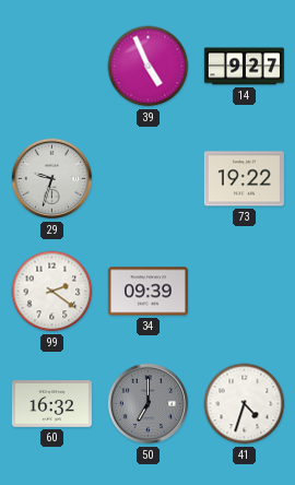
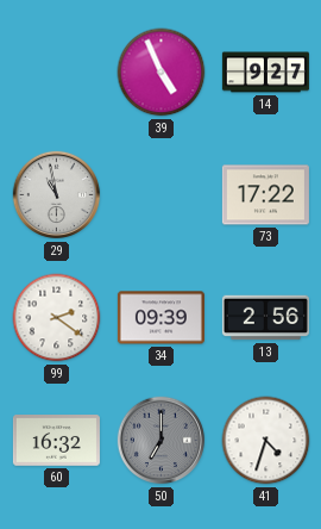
29: 9:33 -> 10:58 (57, 195)
73: 19:22 -> 17:22 (265, 195)
13: none -> 2:56 (265, 318)
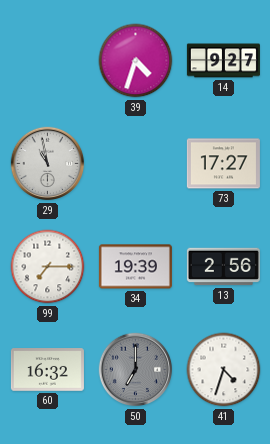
39: 4:56 -> 4:33 (136, 61)
73: 17:22 -> 17:27 (223, 164)
99: 2:21 -> 7:15 (48, 267)
34: 09:39 -> 19:39 (135, 267)
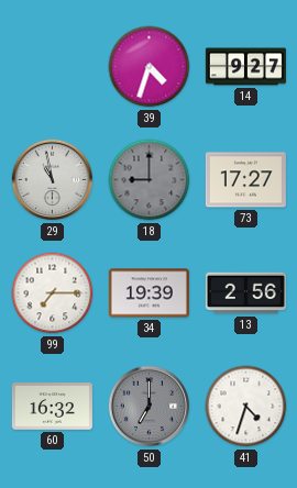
18: none -> 9:00 (150, 180)
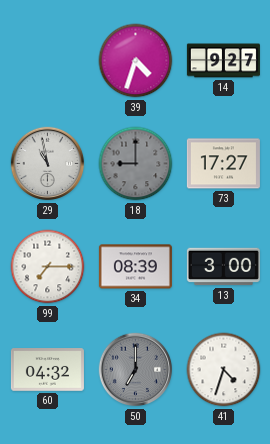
34: 19:39 -> 08:39 (135, 267)
13: 2:56 -> 3:00 (223, 267)
60: 16:32 -> 04:32 (47, 370)
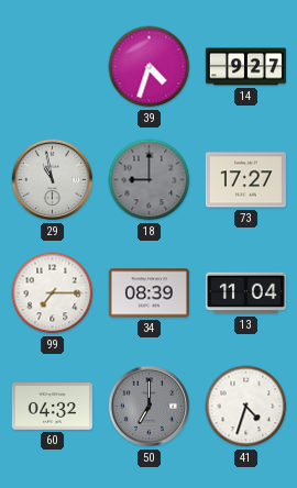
13: 3:00 -> 11:04 (245, 293)
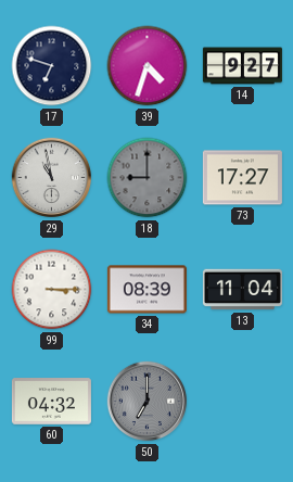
17: none -> 6:48 (52, 66)
99: 7:15 -> 3:15 (52, 290)
41: 4:33 -> none (246, 407)
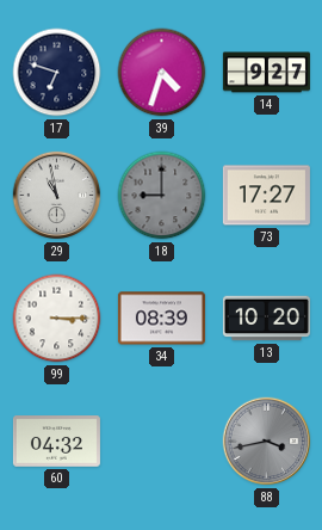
13: 11:04 -> 10:20 (266, 319)
50: 7:00 -> none (148, 402)
88: none -> 3:43 (267, 442)
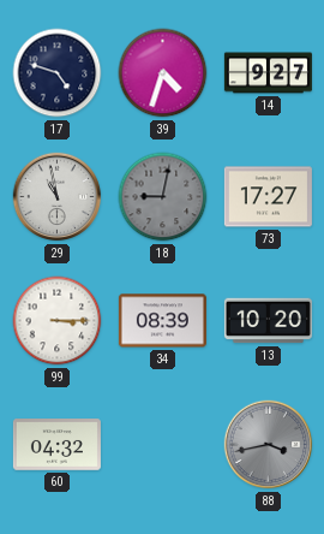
17: 6:48 -> 4:48 (58, 73)
18: 9:00 -> 9:02 (163, 197)
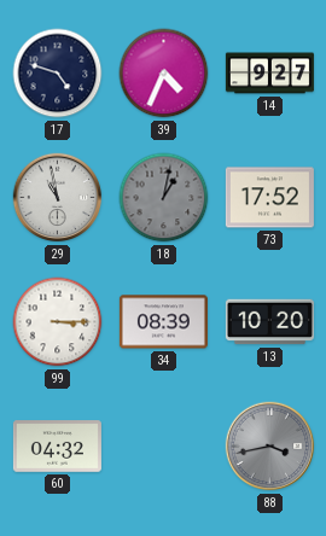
39: 4:33 -> 4:34 (164, 74)
18: 9:02 -> 1:02 (164, 198)
73: 17:27 -> 17:52 (269, 198)
